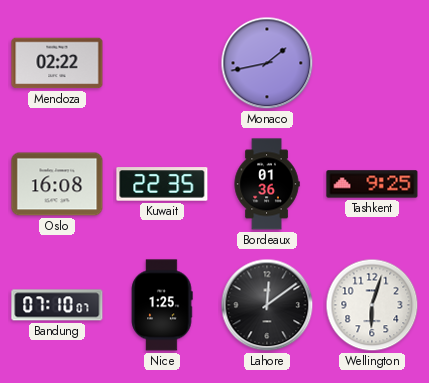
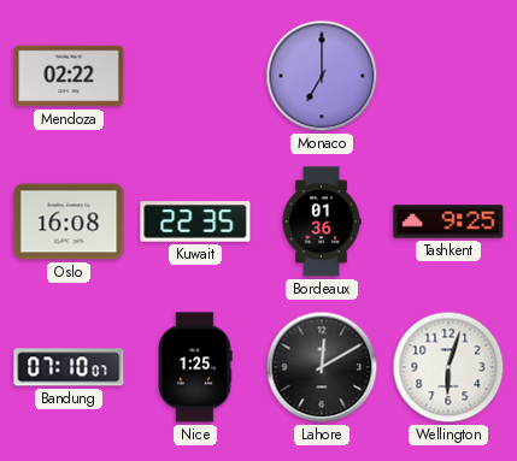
Monaco: 1:43 -> 7:00 (322, 76)
Lahore: 12:09 -> 12:10 (322, 367)
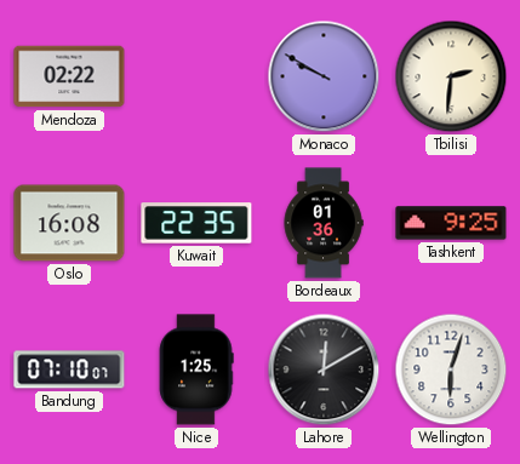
Monaco: 7:00 -> 9:50 (324, 76)
Tbilisi: none -> 2:31 (451, 76)
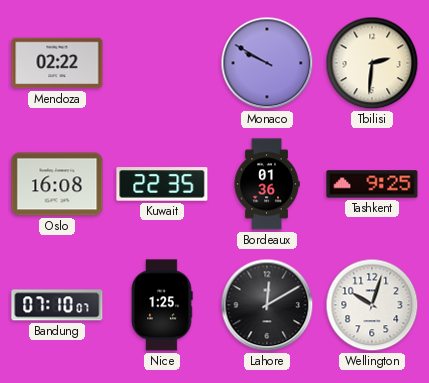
Wellington: 6:03 -> 10:03 (372, 305)
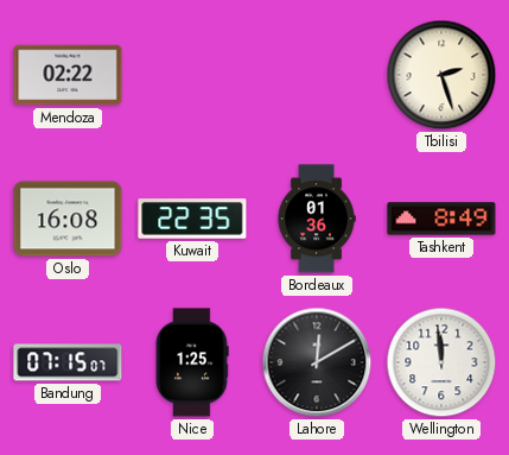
Monaco: 9:50 -> none (267, 63)
Tbilisi: 2:31 -> 2:27 (441, 75)
Tashkent: 9:25 -> 8:49 (441, 219)
Bandung: 07:10 -> 07:15 (68, 362)
Wellington: 10:03 -> 11:59 (441, 362)
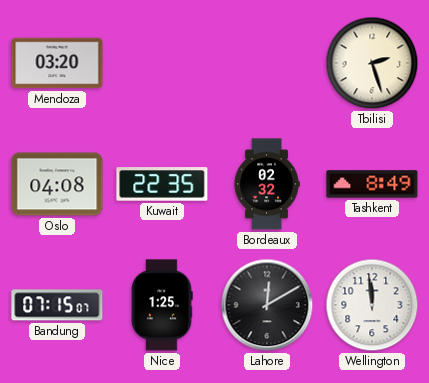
Mendoza: 02:22 -> 03:20 (57, 63)
Oslo: 16:08 -> 04:08 (57, 184)
Bordeaux: 01:36 -> 02:32 (267, 184)
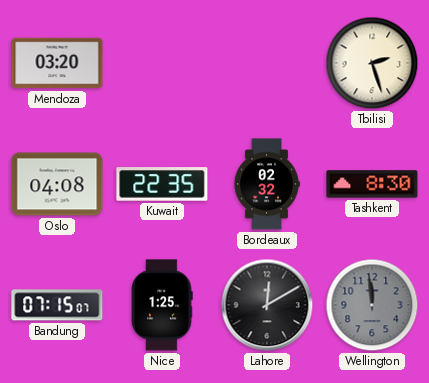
Tashkent: 8:49 -> 8:30 (372, 184)
Wellington dial: white -> grey (372, 305)
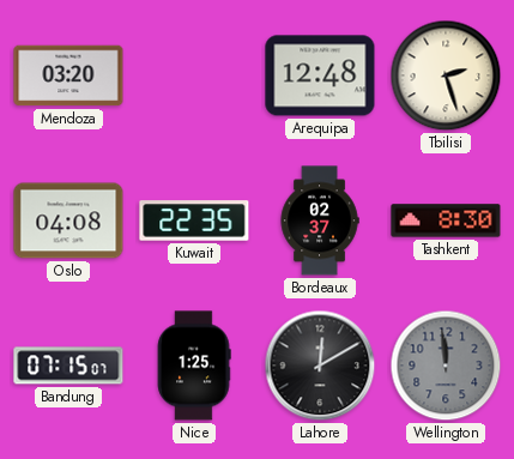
Arequipa: none -> 12:48 (320, 76)
Bordeaux: 02:32 -> 02:37 (320, 221)
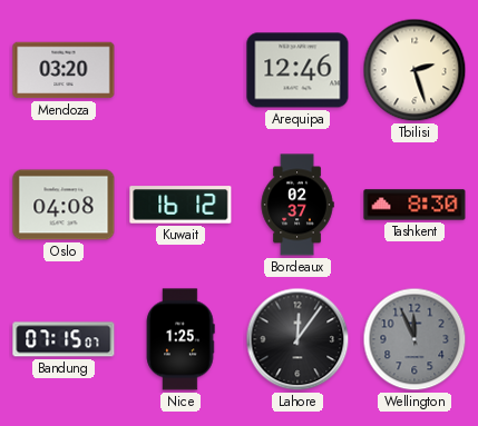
Arequipa: 12:48 -> 12:46 (297, 70)
Kuwait: 22:35 -> 16:12 (181, 205)
Lahore: 12:10 -> 12:06 (297, 339)
Wellington: 11:59 -> 11:56 (414, 339)
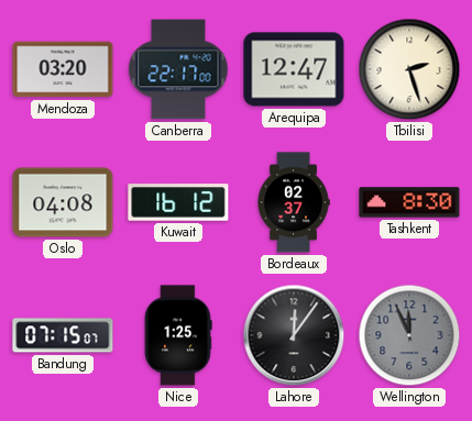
Canberra: none -> 22:17 (178, 69)
Arequipa: 12:46 -> 12:47 (294, 69)
